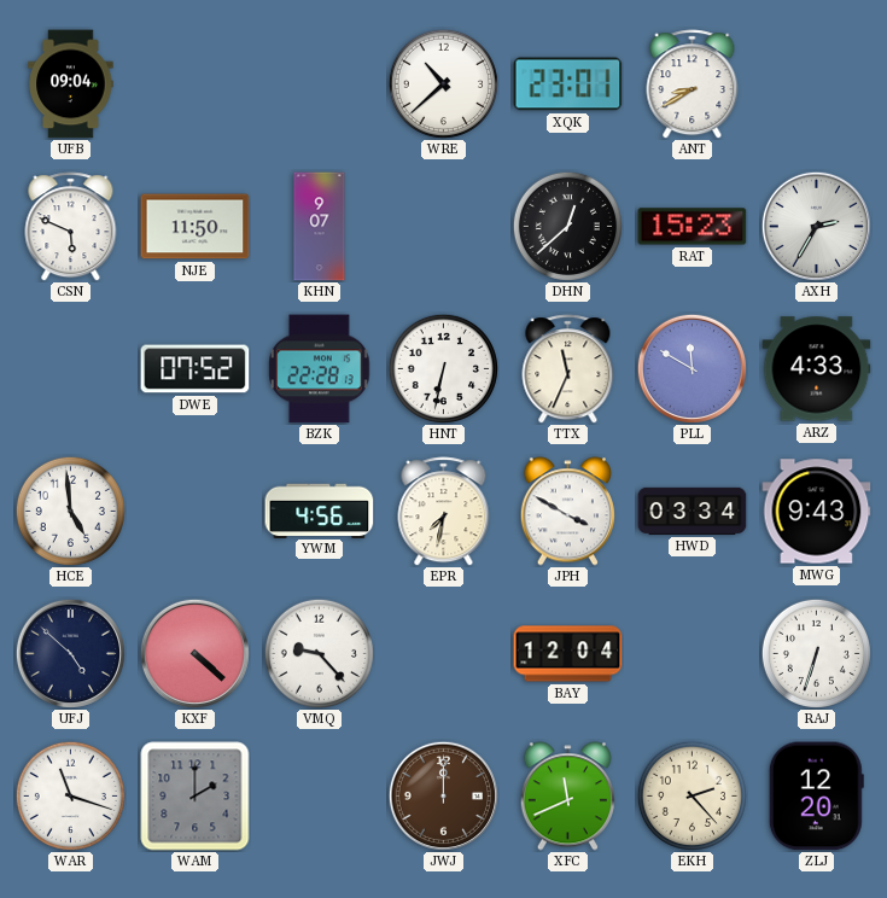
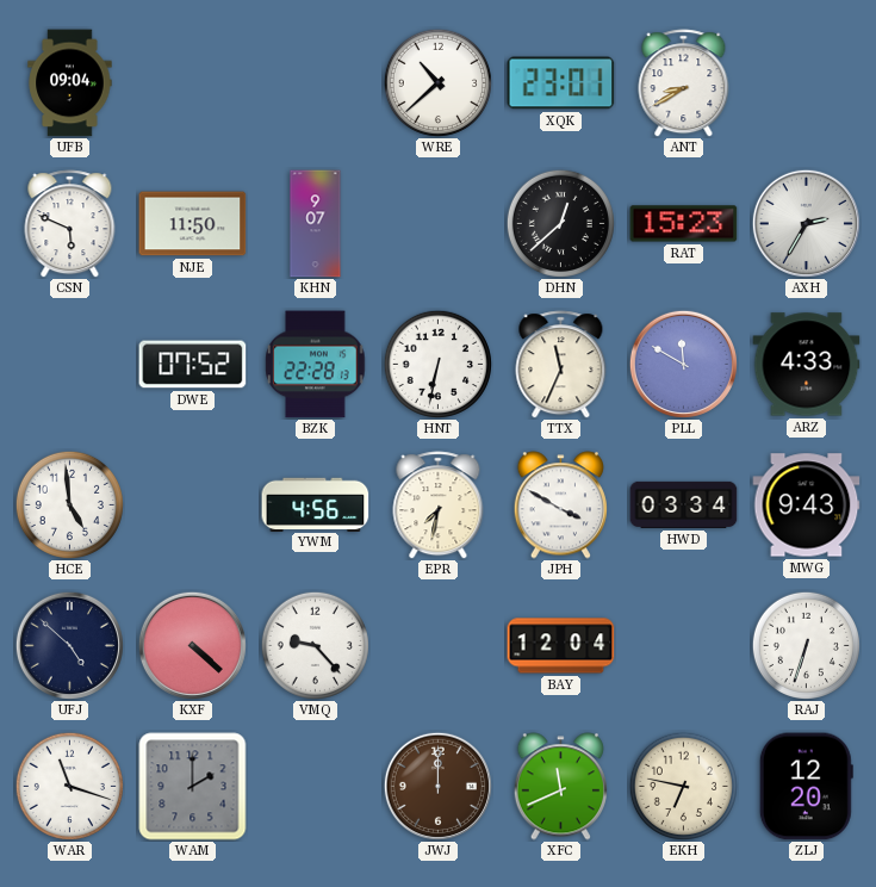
EKH: 2:23 -> 6:47 (683, 786)
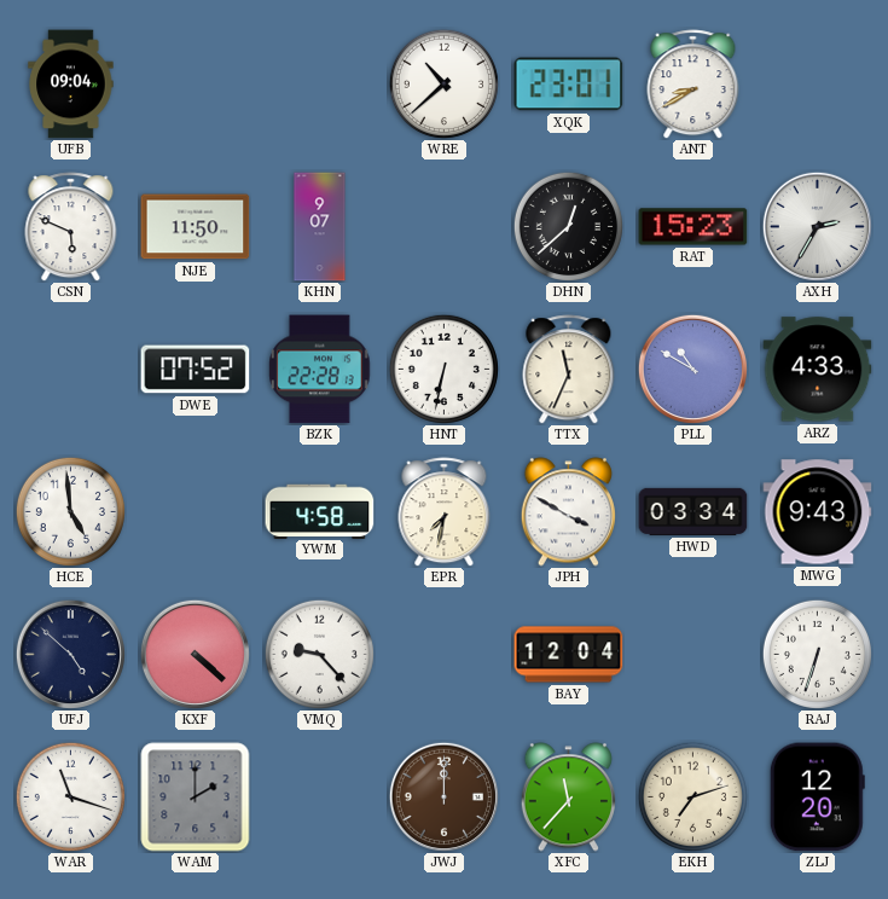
PLL: 11:50 -> 10:50 (692, 369)
YWM: 4:56 -> 4:58 (320, 511)
XFC: 11:41 -> 11:37 (568, 797)
EKH: 6:47 -> 7:12 (692, 796)
